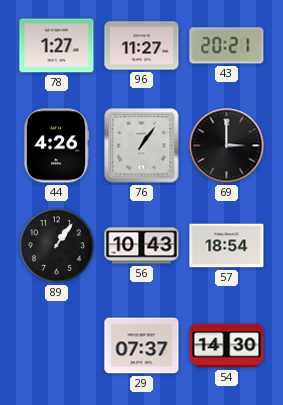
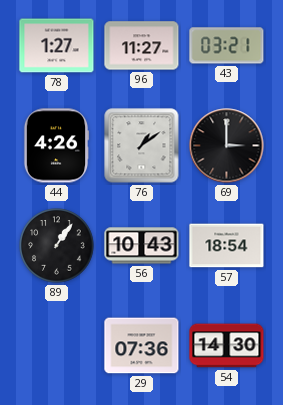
43: 20:21 -> 03:21 (227, 46)
76: 1:06 -> 1:09 (142, 146)
29: 07:37 -> 07:36 (142, 346)
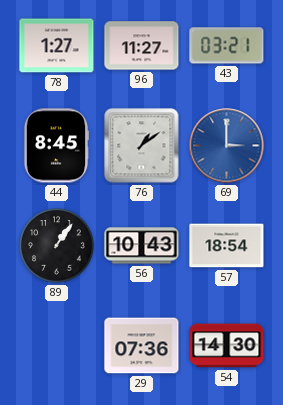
44: 4:26 -> 8:45 (56, 146)
69 dial: black -> blue (227, 146)
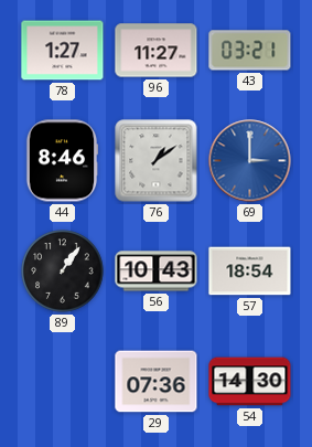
44: 8:45 -> 8:46 (62, 161)
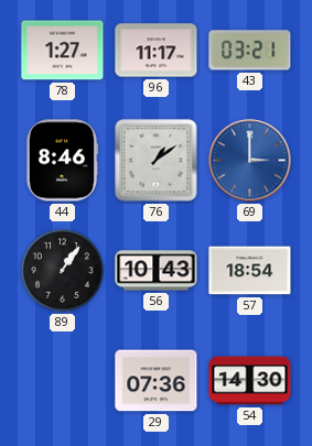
96: 11:27 -> 11:17 (157, 51)
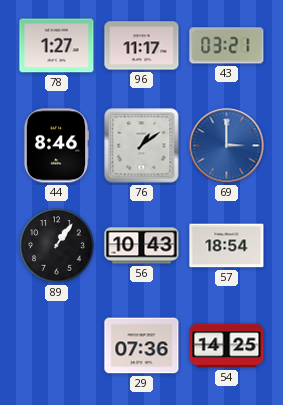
54: 14:30 -> 14:25 (227, 346)
